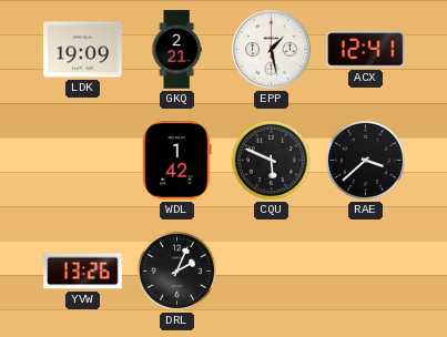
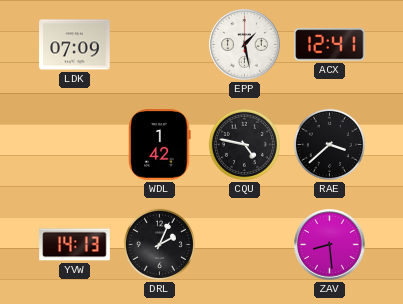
LDK: 19:09 -> 07:09 (75, 45)
GKQ: 2:21 -> none (176, 50)
CQU: 5:49 -> 4:47 (244, 144)
YVW: 13:26 -> 14:13 (75, 245)
ZAV: none -> 8:29 (330, 245)
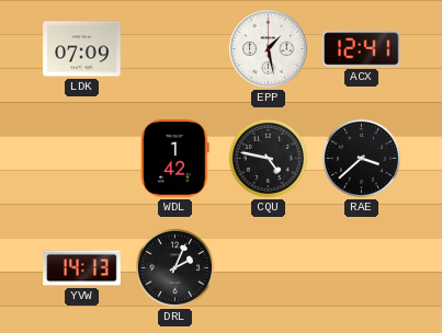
ZAV: 8:29 -> none (330, 245)
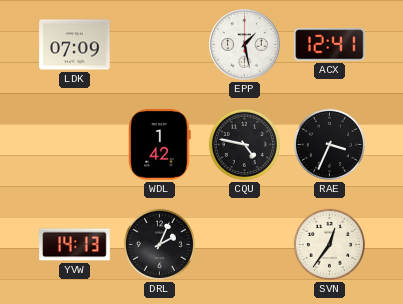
RAE: 3:38 -> 3:34 (329, 144)
SVN: none -> 12:36 (329, 244)
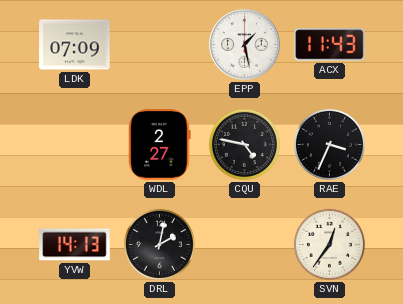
ACX: 12:41 -> 11:43 (330, 45)
WDL: 1:42 -> 2:27 (160, 145)
DRL: 2:04 -> 2:02 (159, 244)
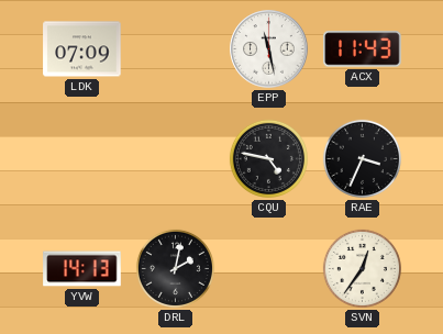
EPP: 1:28 -> 11:28 (269, 49)
WDL: 2:27 -> none (160, 145)
